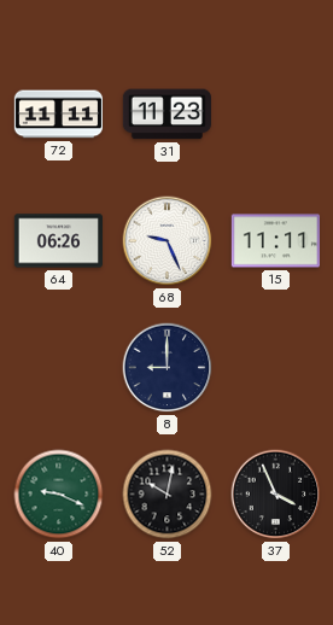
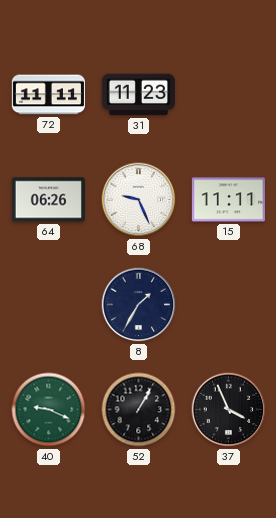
8: 9:00 -> 1:35 (139, 305)
52: 10:02 -> 1:05 (139, 410)
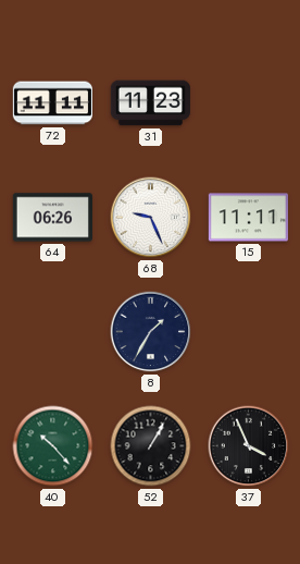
40: 9:19 -> 10:23 (53, 446)
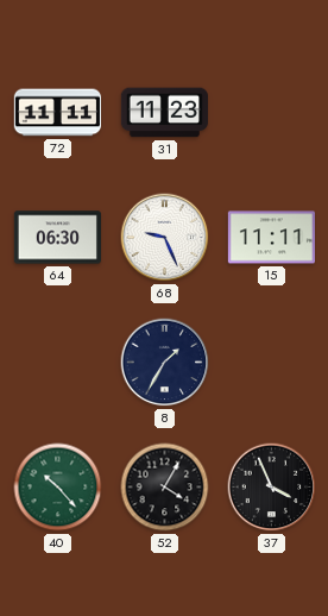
64: 06:26 -> 06:30 (57, 238)
52: 1:05 -> 4:05 (165, 488)
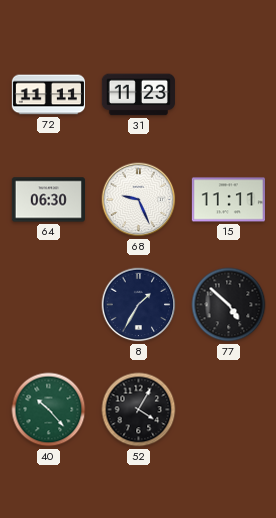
77: none -> 4:52 (229, 305)
37: 3:56 -> none (272, 488)
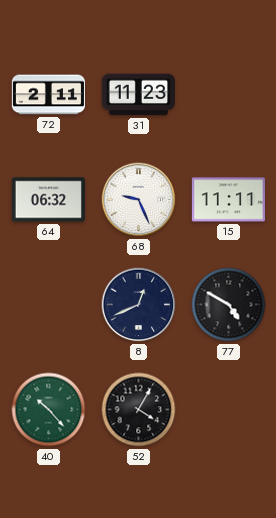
72: 11:11 -> 2:11 (48, 95)
64: 06:30 -> 06:32 (48, 200)
8: 1:35 -> 12:41 (139, 305)
77: 4:52 -> 4:50 (229, 305)
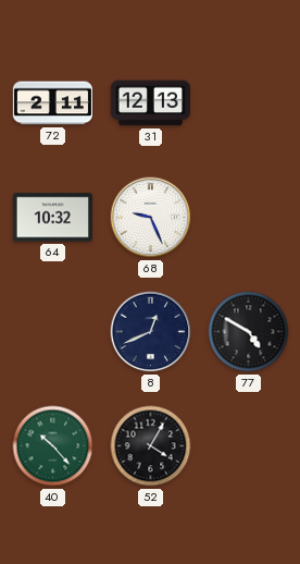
31: 11:23 -> 12:13 (150, 103)
64: 06:32 -> 10:32 (52, 218)
15: 11:11 -> none (228, 200)
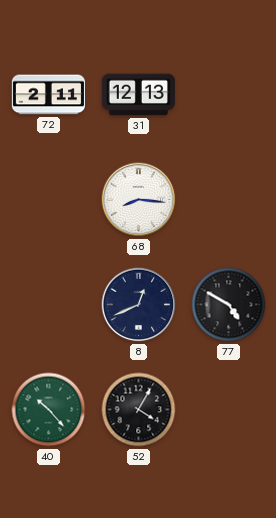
64: 10:32 -> none (52, 218)
68: 9:26 -> 8:16 (139, 200)
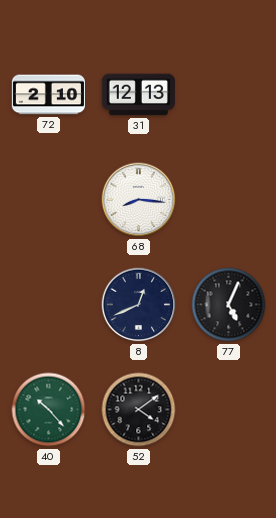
72: 2:11 -> 2:10 (48, 95)
77: 4:50 -> 5:04 (229, 305)
52: 4:05 -> 4:09 (139, 410)
